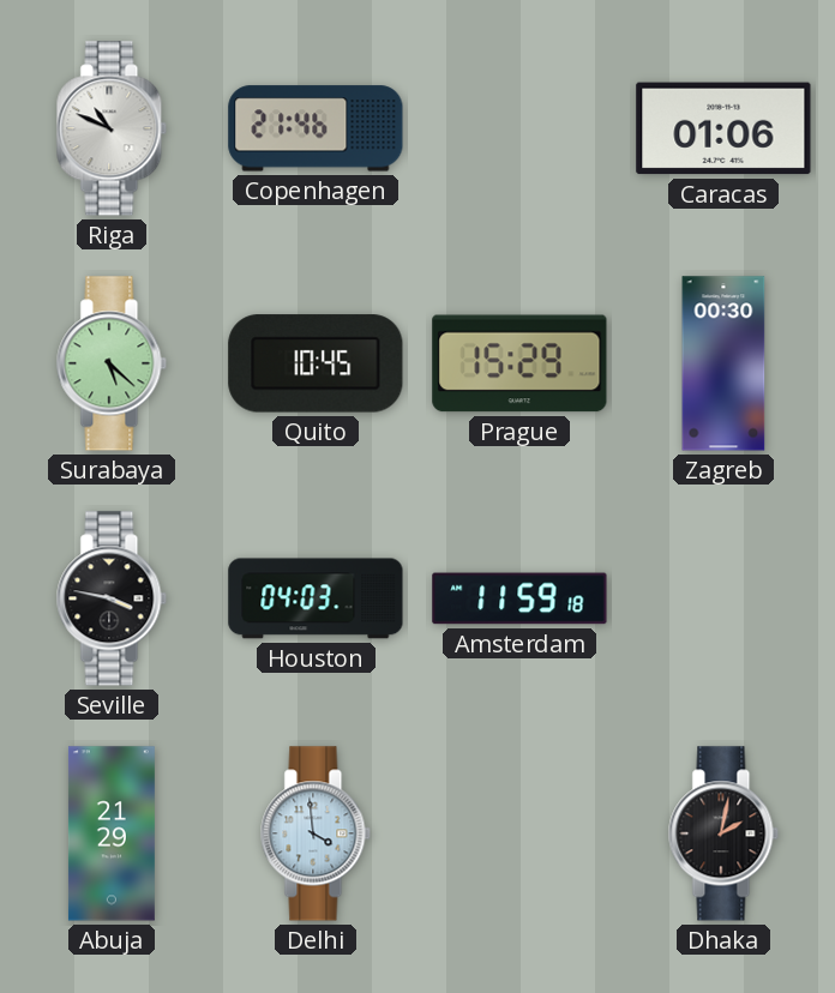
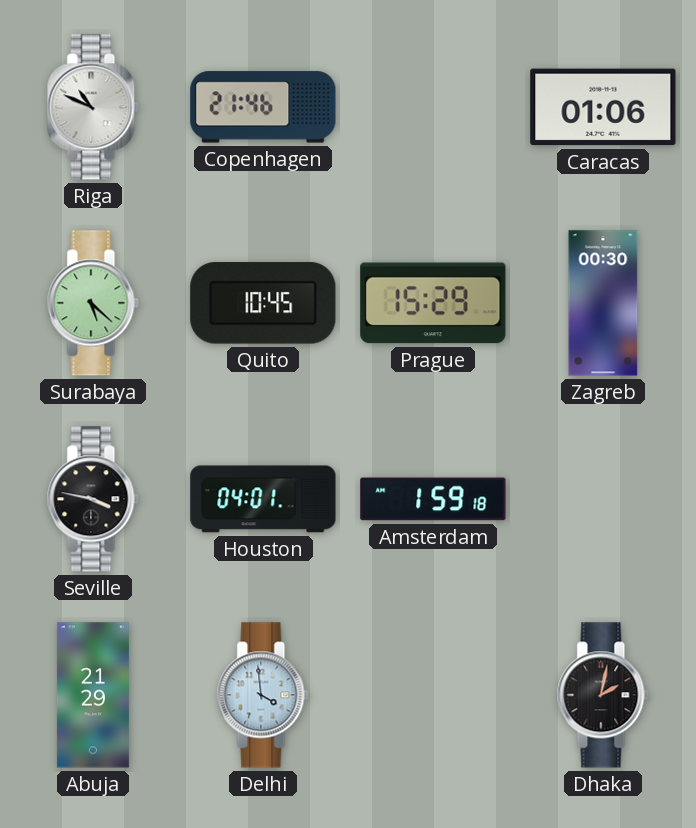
Houston: 04:03 -> 04:01 (263, 499)
Amsterdam: 11:59 -> 1:59 (433, 499)
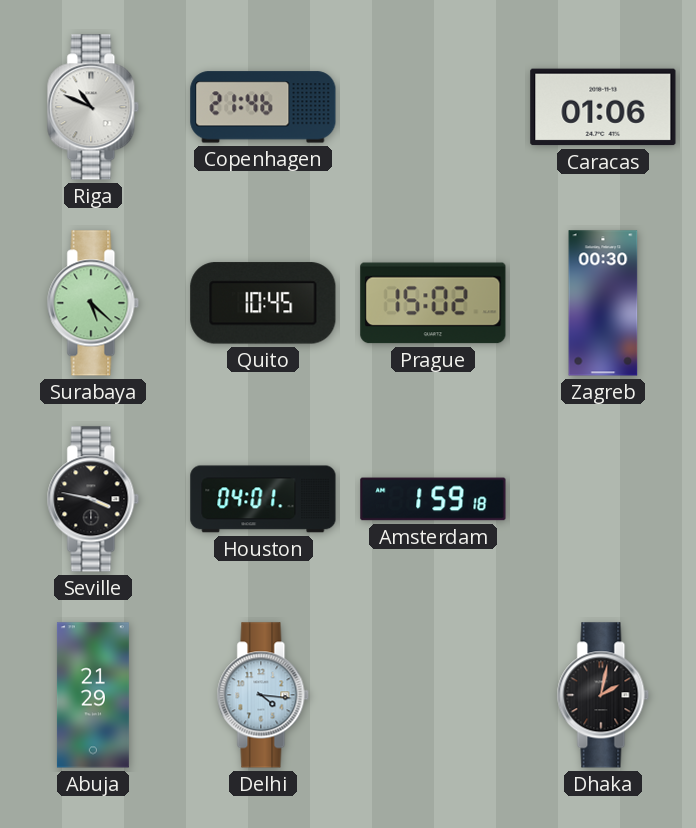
Prague: 15:29 -> 15:02 (433, 303)
Delhi: 3:59 -> 4:16 (263, 695)
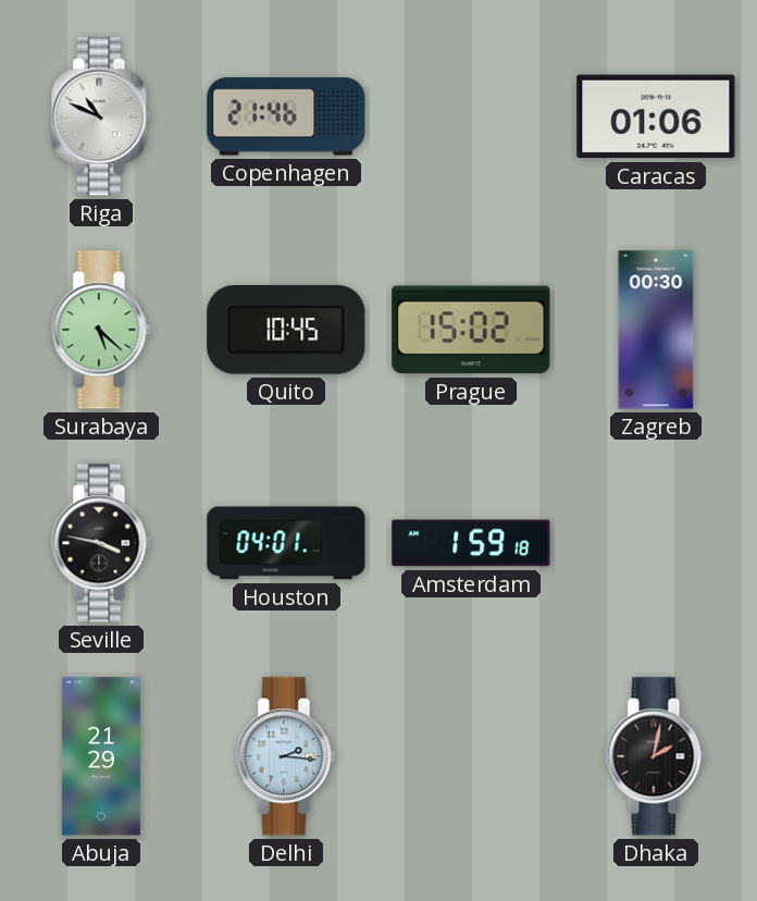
Delhi: 4:16 -> 2:16 (286, 756)
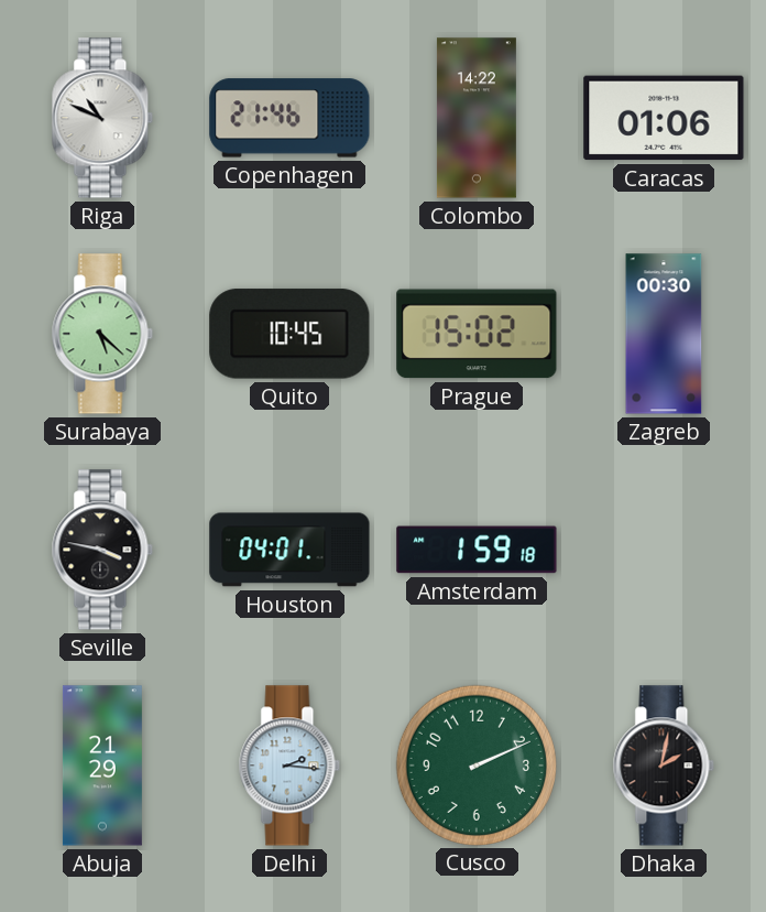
Colombo: none -> 14:22 (477, 118)
Cusco: none -> 2:11 (475, 764)
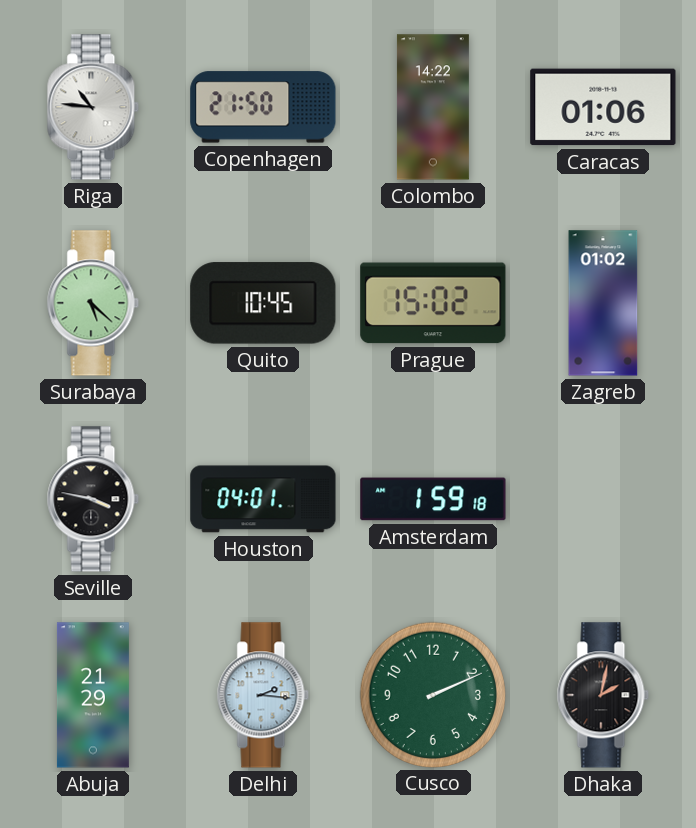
Riga: 10:49 -> 10:46 (93, 107)
Copenhagen: 21:46 -> 21:50 (263, 107)
Zagreb: 00:30 -> 01:02 (603, 303)
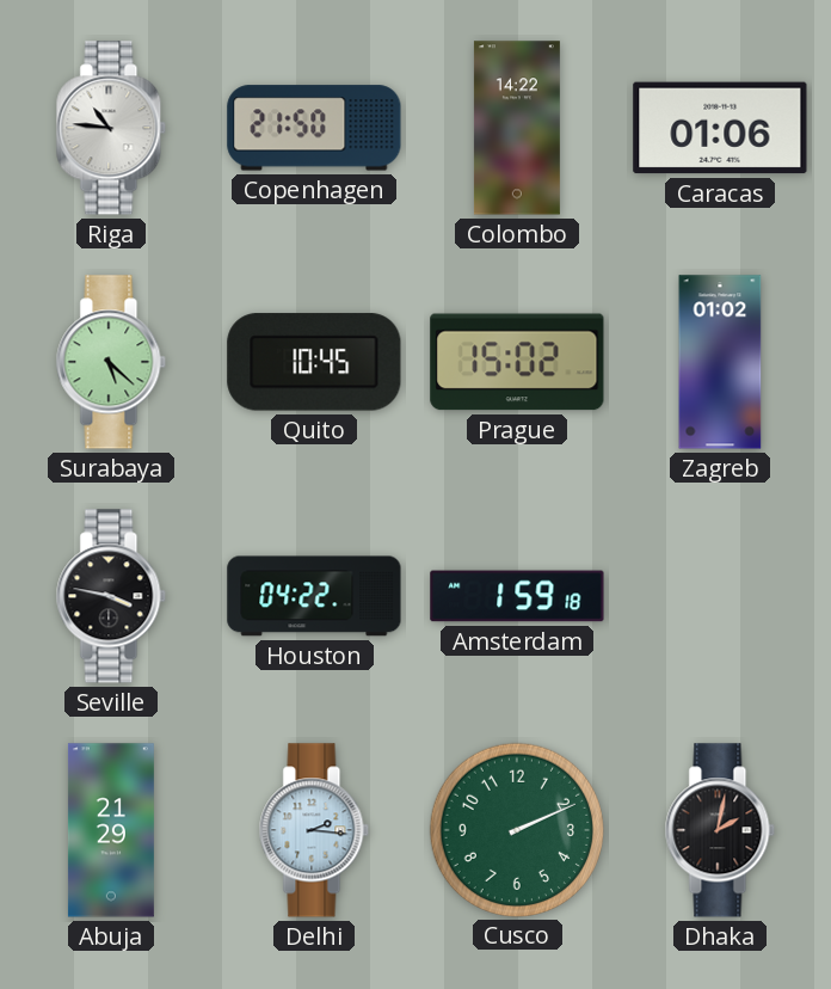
Houston: 04:01 -> 04:22 (314, 596)
